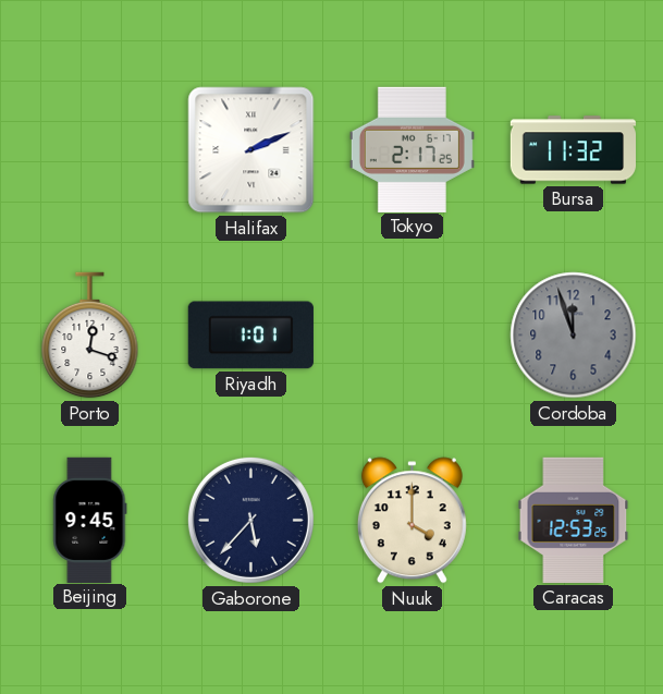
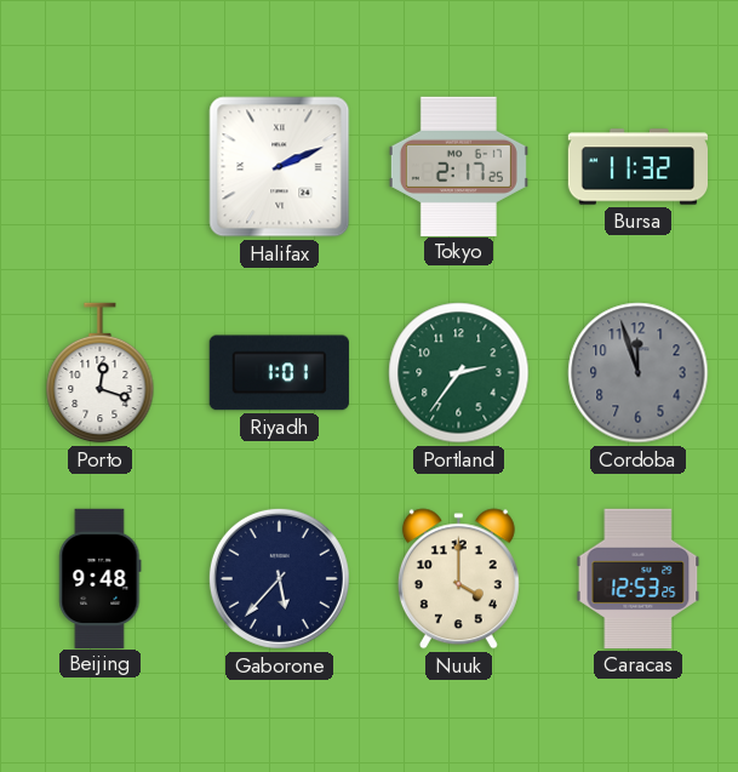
Portland: none -> 2:36 (459, 373)
Beijing: 9:45 -> 9:48 (101, 578)
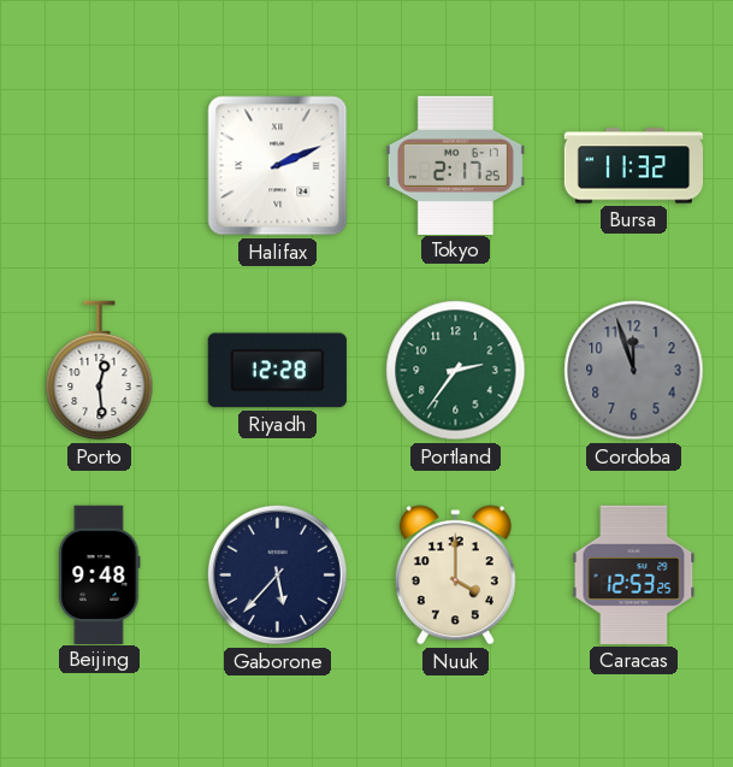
Porto: 12:18 -> 12:29 (100, 371)
Riyadh: 1:01 -> 12:28 (277, 371)
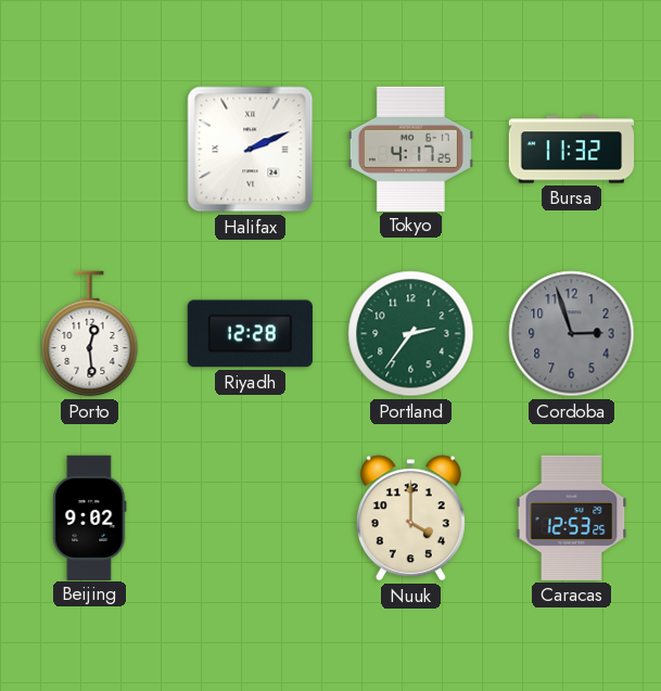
Tokyo: 2:17 -> 4:17 (410, 149)
Cordoba: 11:57 -> 2:57 (572, 334)
Beijing: 9:48 -> 9:02 (90, 517)
Gaborone: 5:37 -> none (277, 574)
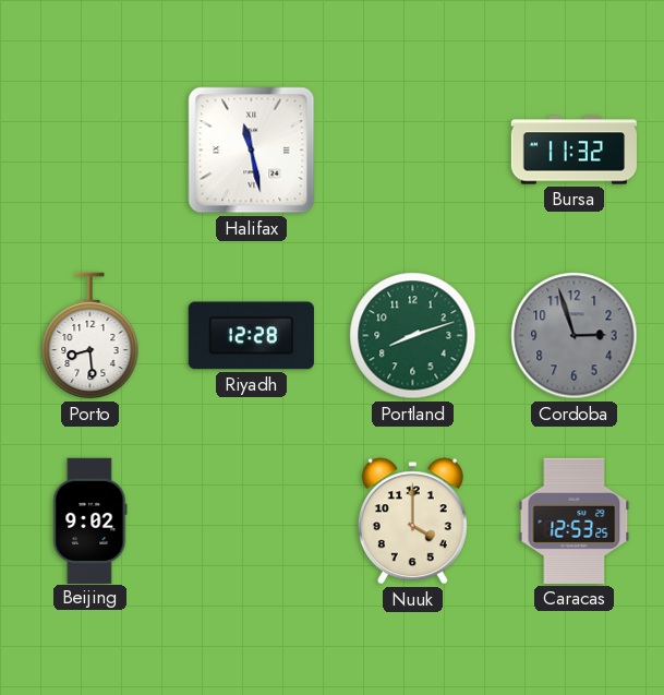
Halifax: 2:11 -> 11:28 (252, 151)
Tokyo: 4:17 -> none (410, 149)
Porto: 12:29 -> 8:29 (90, 336)
Portland: 2:36 -> 8:12 (413, 336)
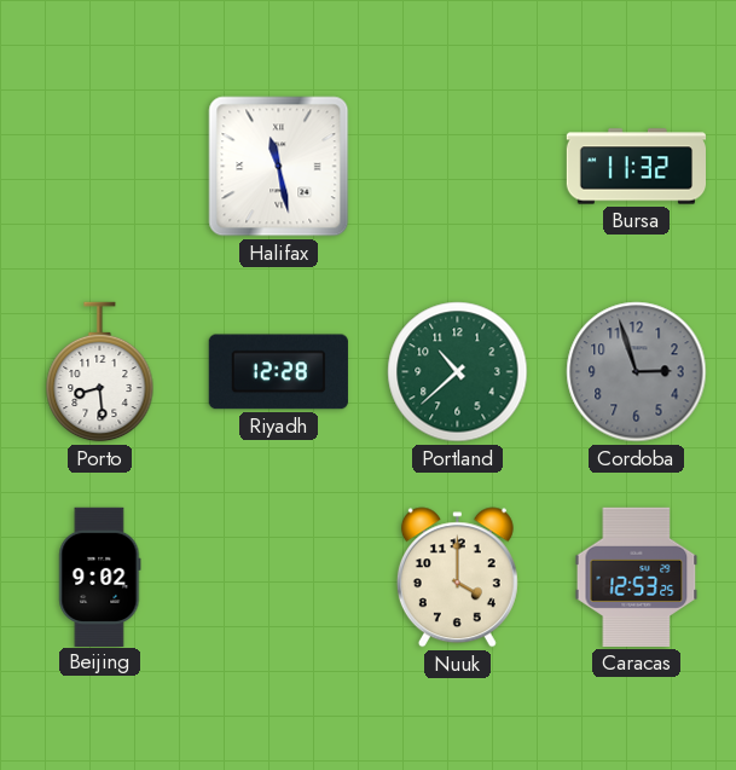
Portland: 8:12 -> 10:38 (458, 372)
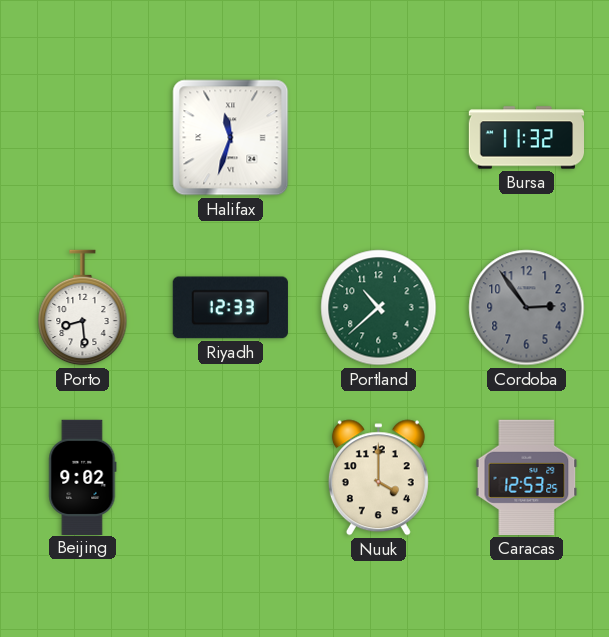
Halifax: 11:28 -> 11:33 (231, 138)
Riyadh: 12:28 -> 12:33 (230, 308)
Cordoba: 2:57 -> 2:54 (527, 308)
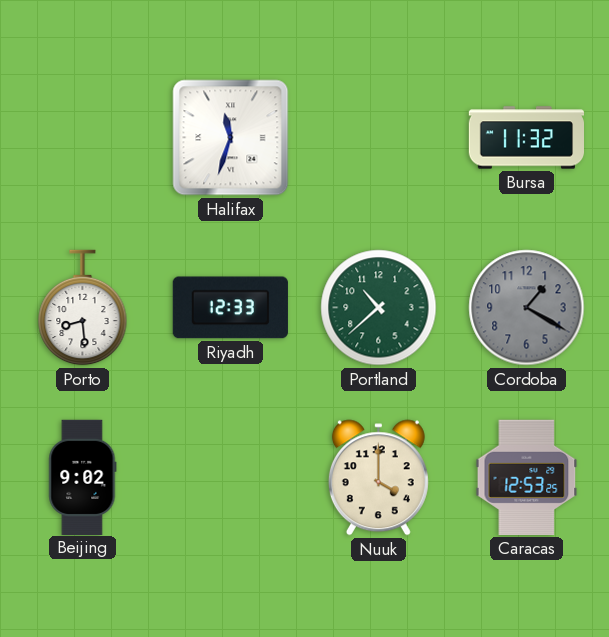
Cordoba: 2:54 -> 1:20 (527, 308)
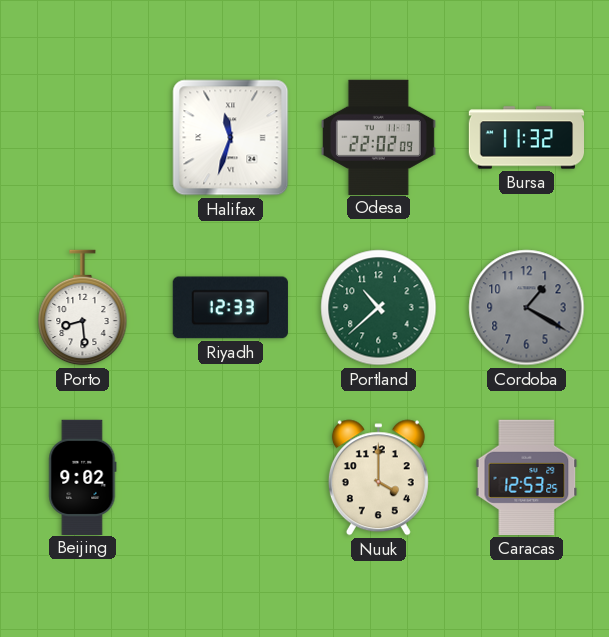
Odesa: none -> 22:02 (378, 137)
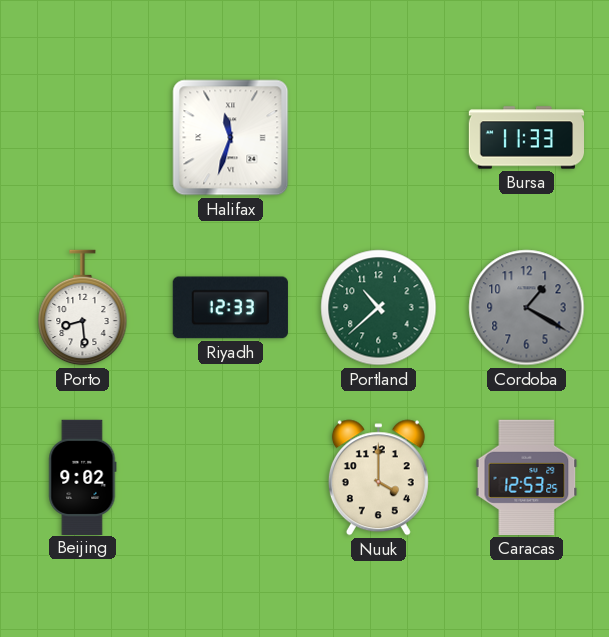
Odesa: 22:02 -> none (378, 137)
Bursa: 11:32 -> 11:33 (526, 138)
